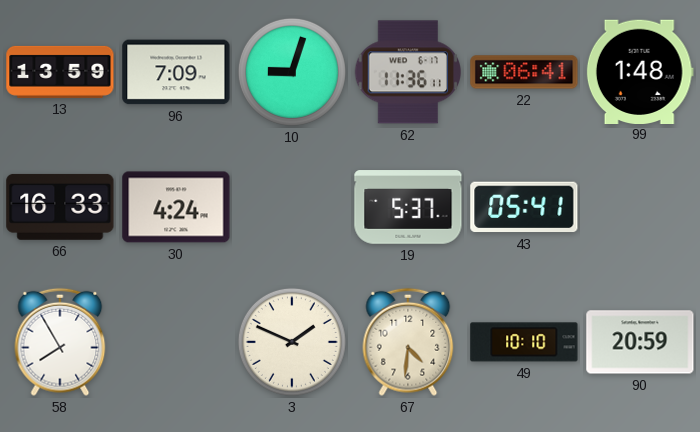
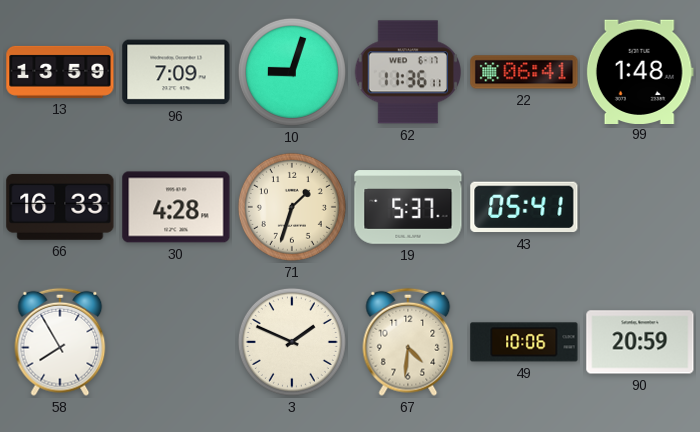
30: 4:24 -> 4:28 (176, 207)
71: none -> 1:33 (292, 207)
49: 10:10 -> 10:06 (524, 342)
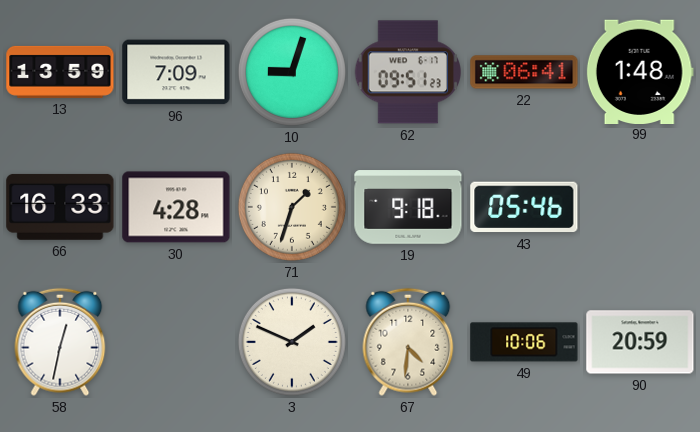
62: 11:36 -> 09:51 (407, 72)
19: 5:37 -> 9:18 (408, 207)
43: 05:41 -> 05:46 (524, 207)
58: 7:55 -> 12:32 (60, 342)
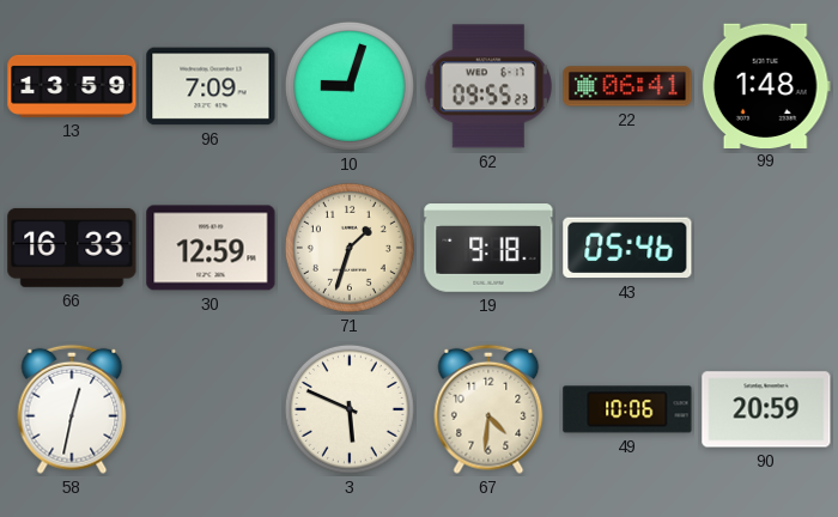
62: 09:51 -> 09:55 (487, 86)
30: 4:28 -> 12:59 (211, 248)
3: 1:49 -> 5:49 (350, 409)
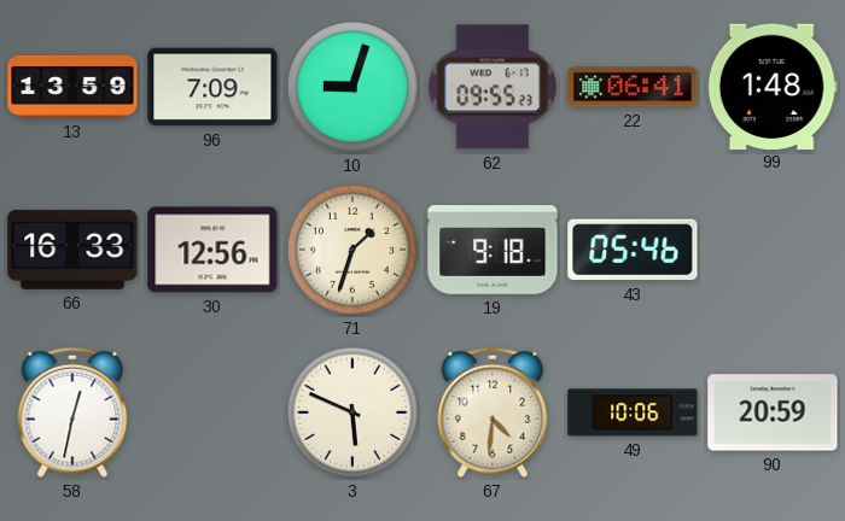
30: 12:59 -> 12:56 (212, 250)
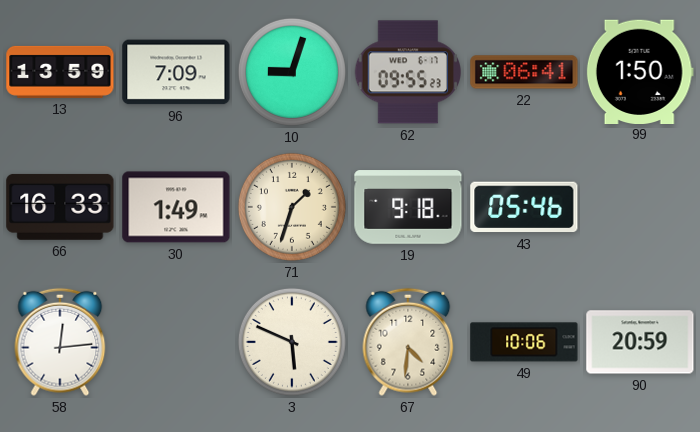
99: 1:48 -> 1:50 (640, 71)
30: 12:56 -> 1:49 (176, 207)
58: 12:32 -> 12:14 (60, 342)
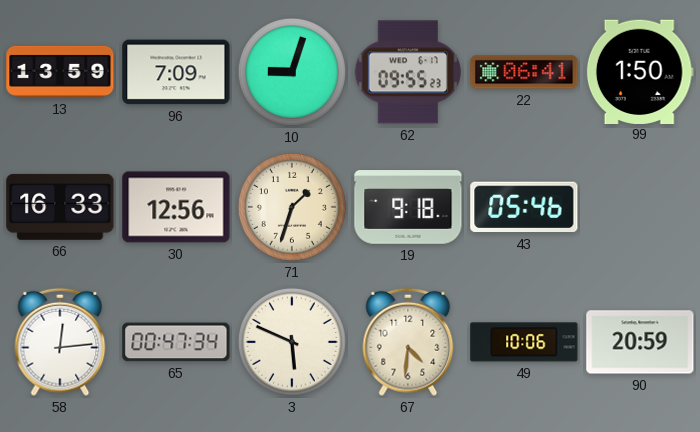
30: 1:49 -> 12:56 (176, 207)
65: none -> 00:47 (176, 342)
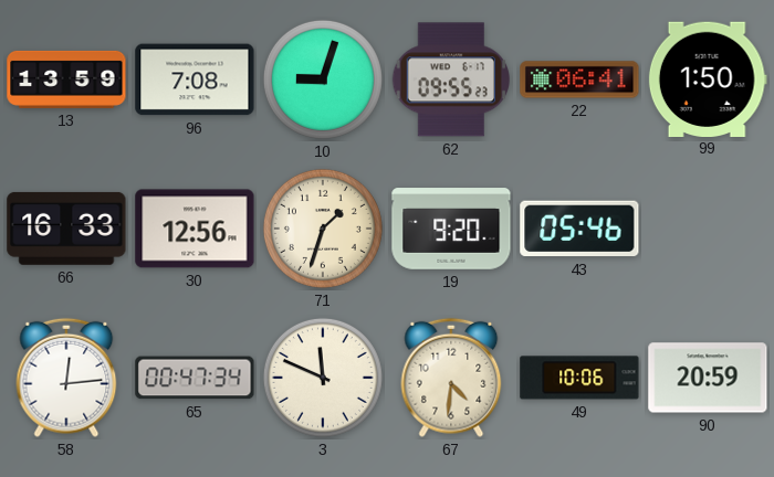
96: 7:09 -> 7:08 (195, 79)
19: 9:18 -> 9:20 (451, 229)
3: 5:49 -> 11:49 (323, 378)
